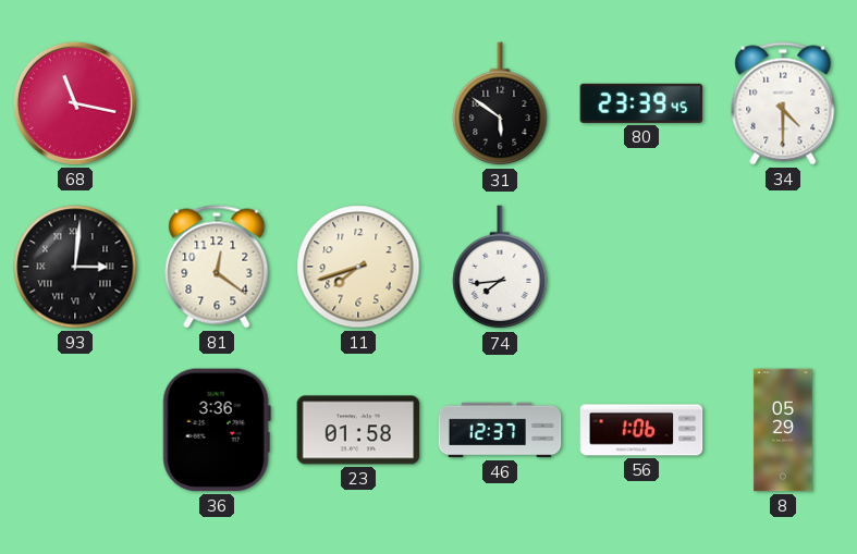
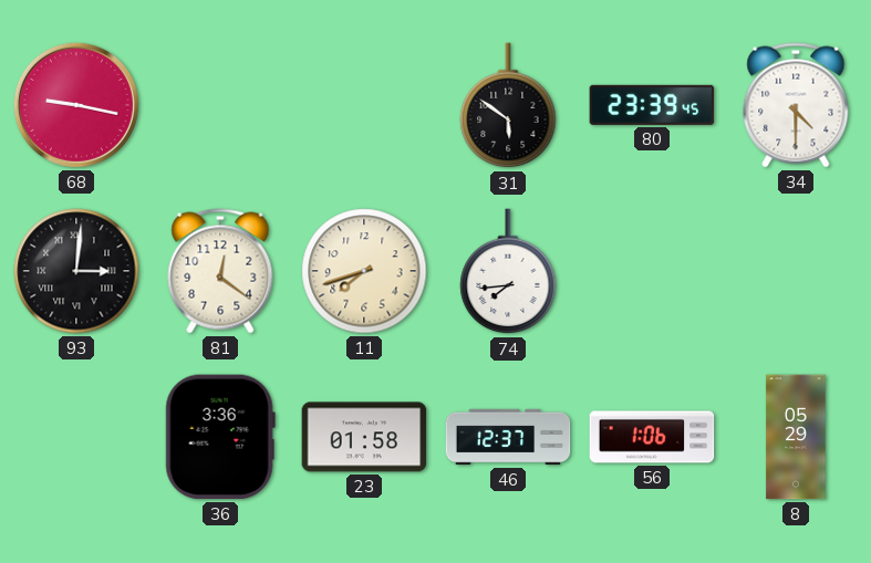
68: 11:17 -> 9:17 (76, 105)
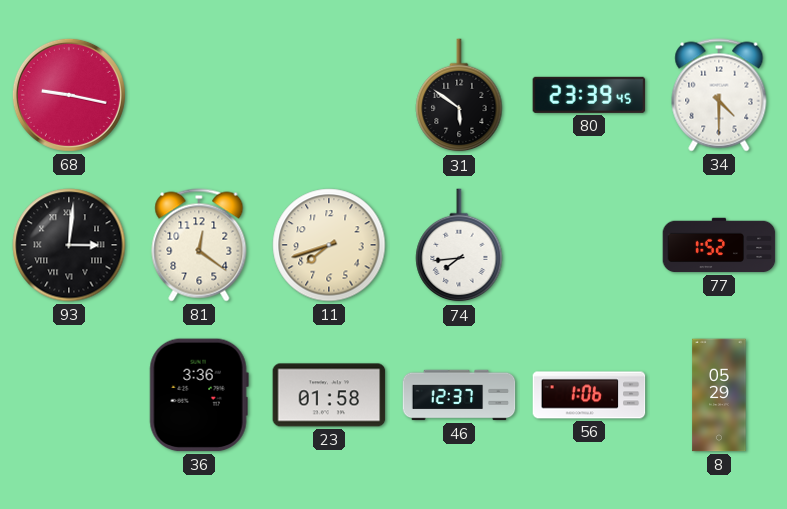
77: none -> 1:52 (719, 245)
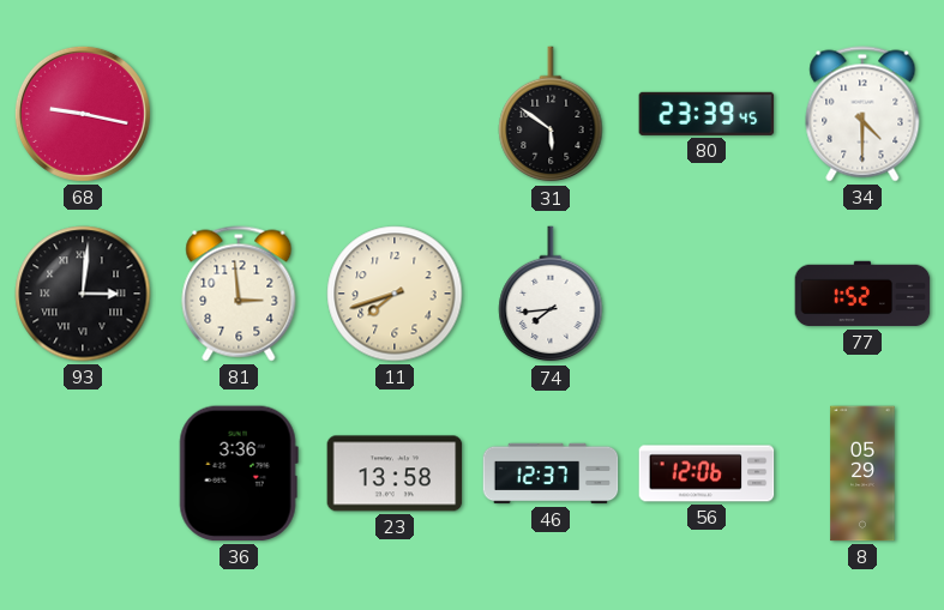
81: 12:21 -> 2:59 (239, 294)
23: 01:58 -> 13:58 (395, 473)
56: 1:06 -> 12:06 (707, 473)
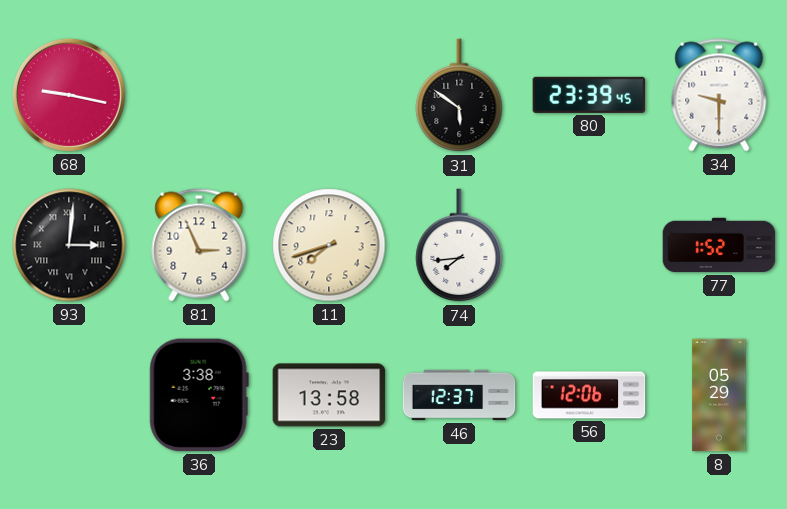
34: 4:30 -> 9:30 (719, 95)
81: 2:59 -> 2:56 (199, 245)
36: 3:36 -> 3:38 (199, 395)
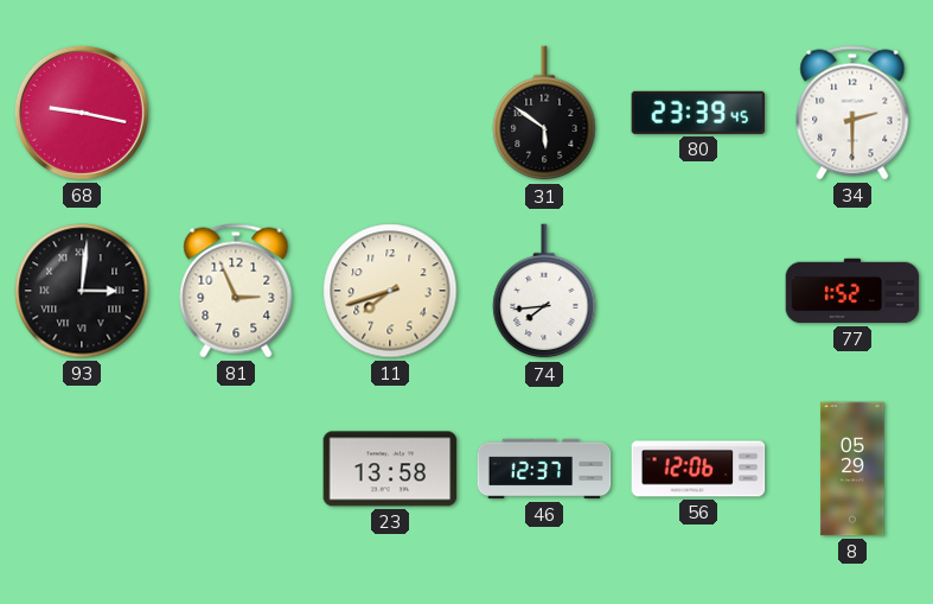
34: 9:30 -> 2:30 (852, 113)
36: 3:38 -> none (199, 395)
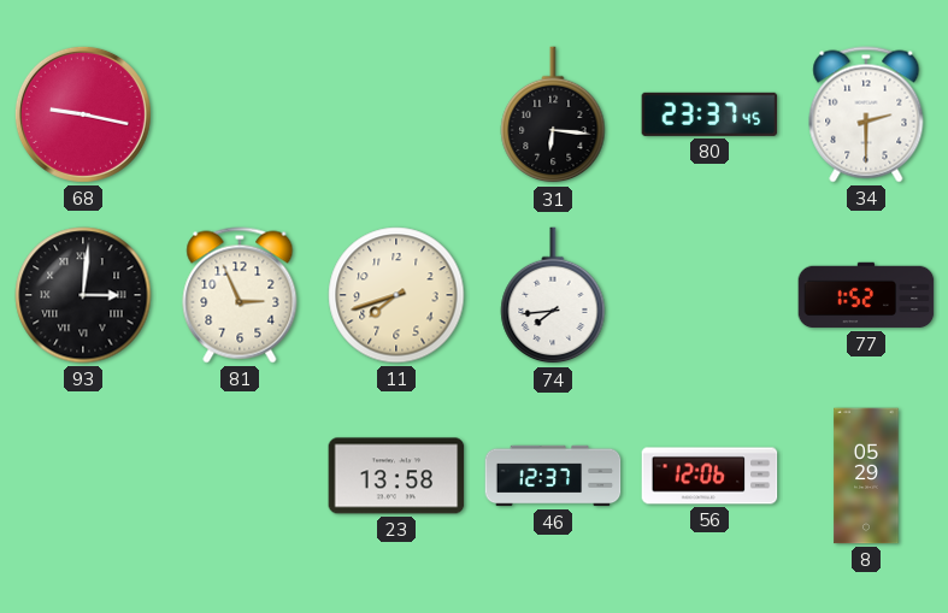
31: 5:51 -> 6:16 (553, 116)
80: 23:39 -> 23:37 (709, 114)
